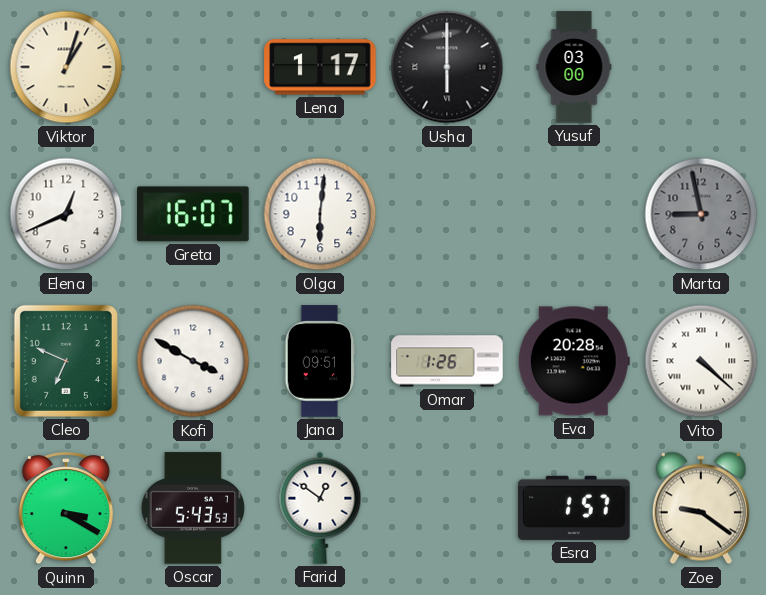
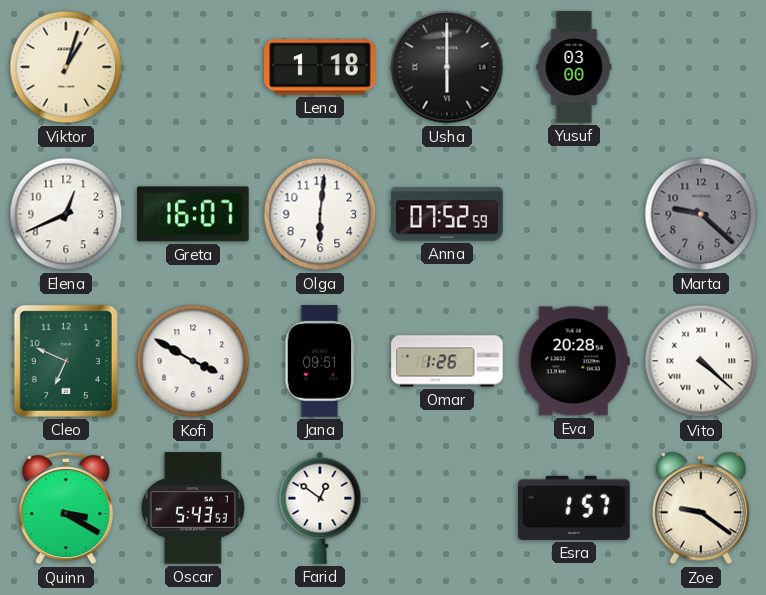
Lena: 1:17 -> 1:18 (320, 67)
Anna: none -> 07:52 (447, 214)
Marta: 8:58 -> 9:22 (701, 214)
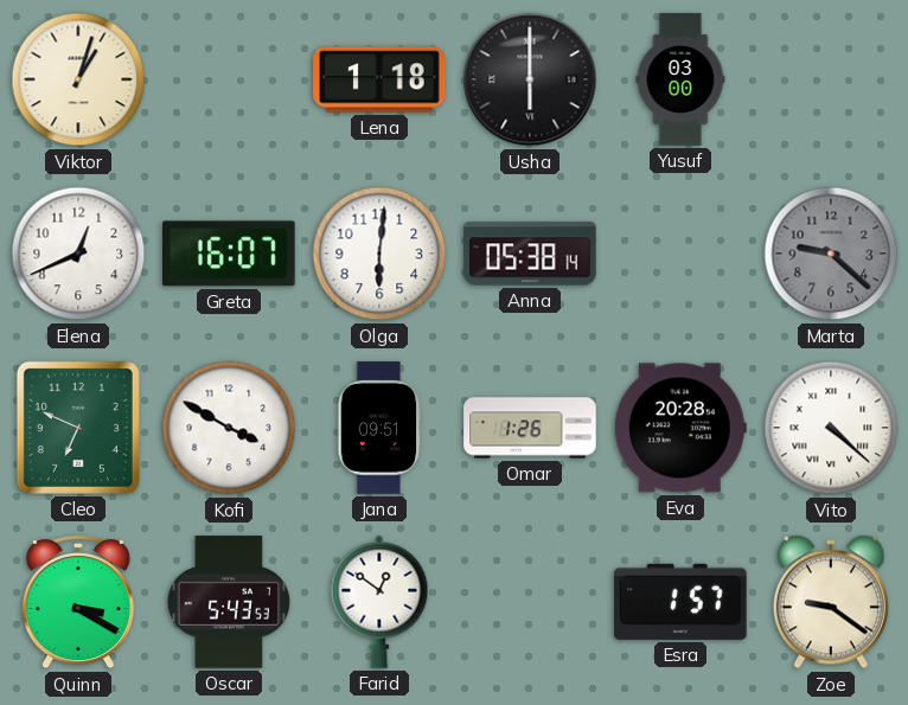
Anna: 07:52 -> 05:38 (530, 254)
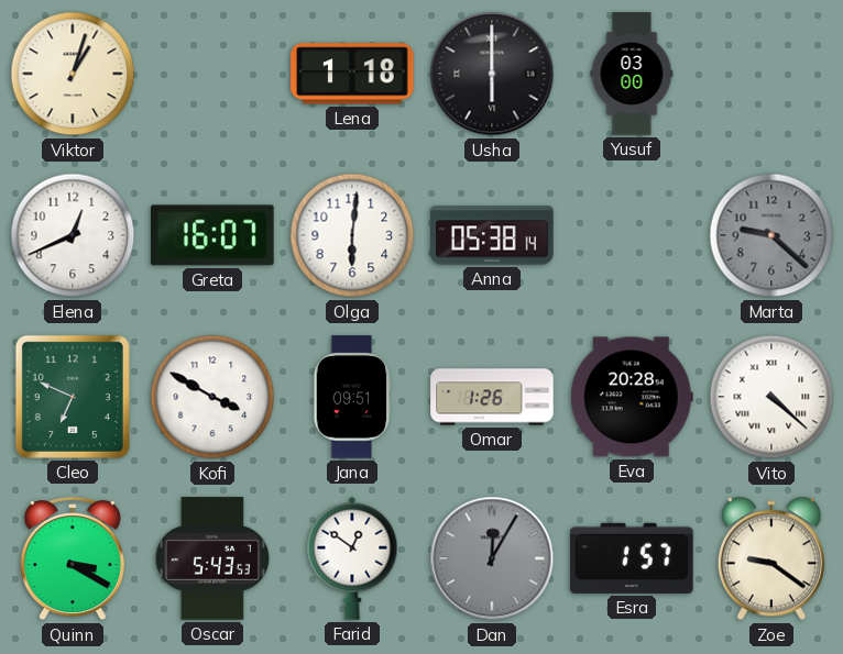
Dan: none -> 12:05 (492, 558)
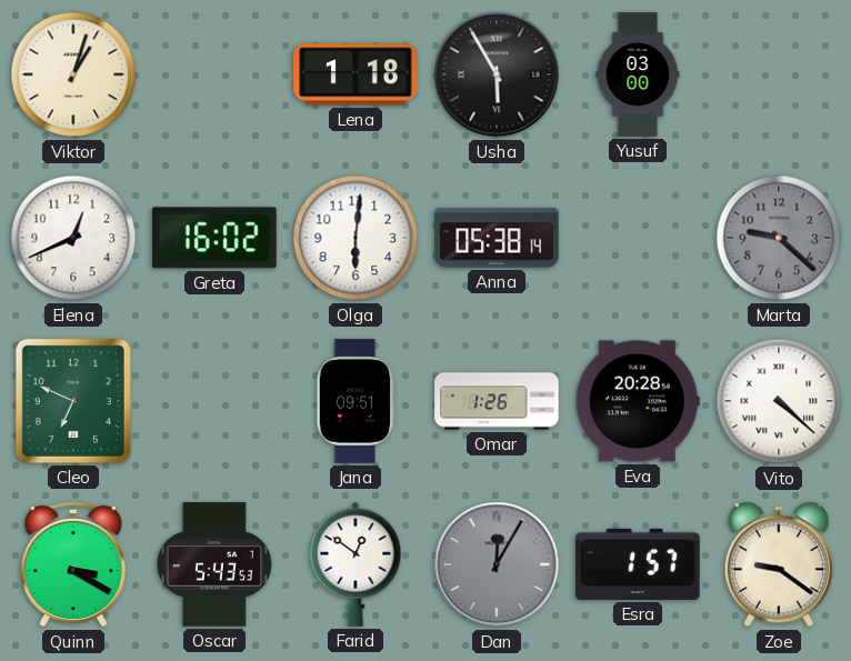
Usha: 6:00 -> 5:55 (497, 74)
Greta: 16:07 -> 16:02 (214, 238)
Kofi: 3:50 -> none (212, 397)
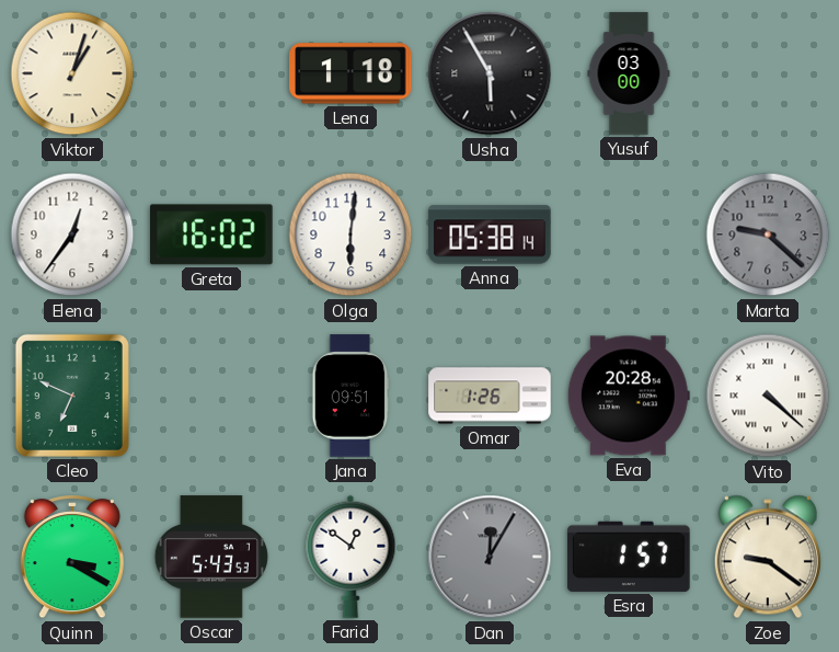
Elena: 12:41 -> 12:36 (72, 235)
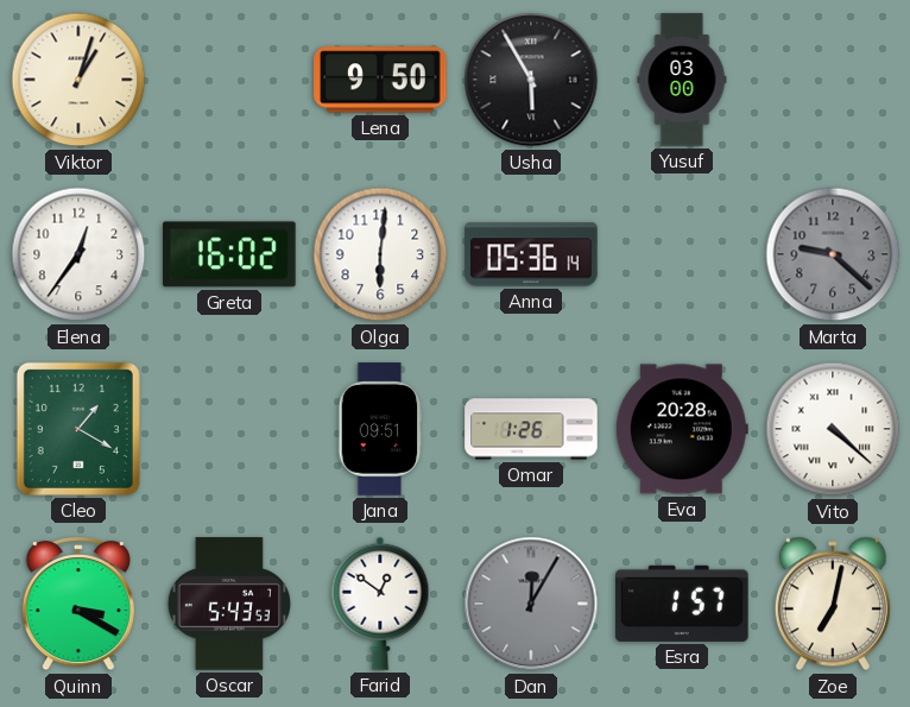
Lena: 1:18 -> 9:50 (380, 80)
Anna: 05:38 -> 05:36 (531, 254)
Cleo: 6:49 -> 1:20 (78, 429)
Zoe: 9:21 -> 7:02 (833, 604)
